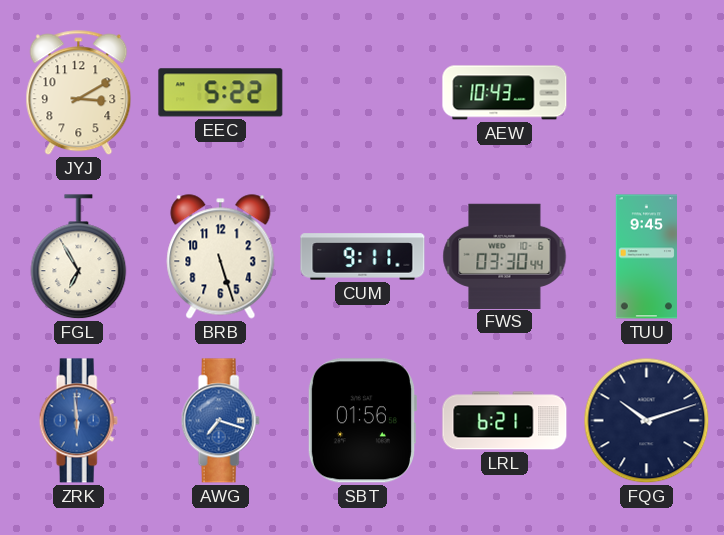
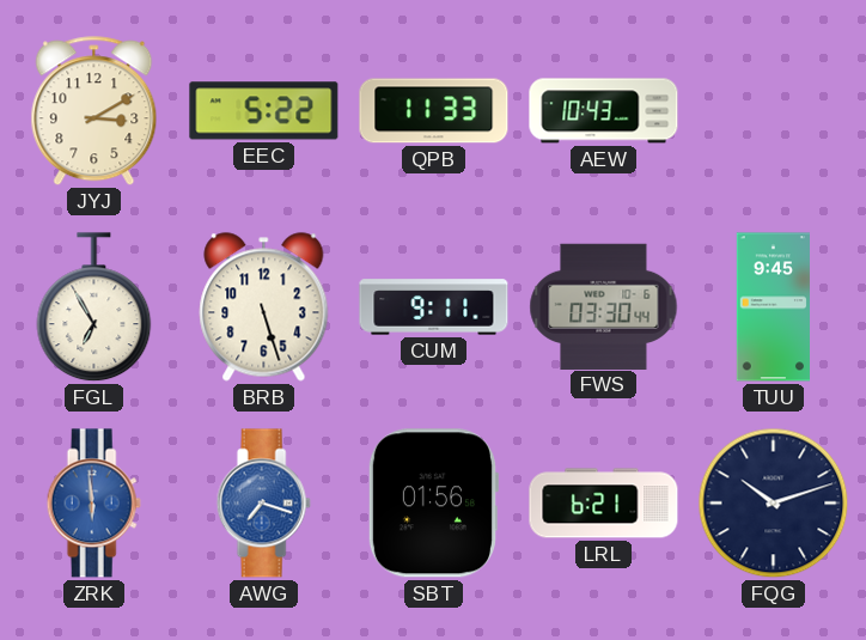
QPB: none -> 11:33 (434, 111)
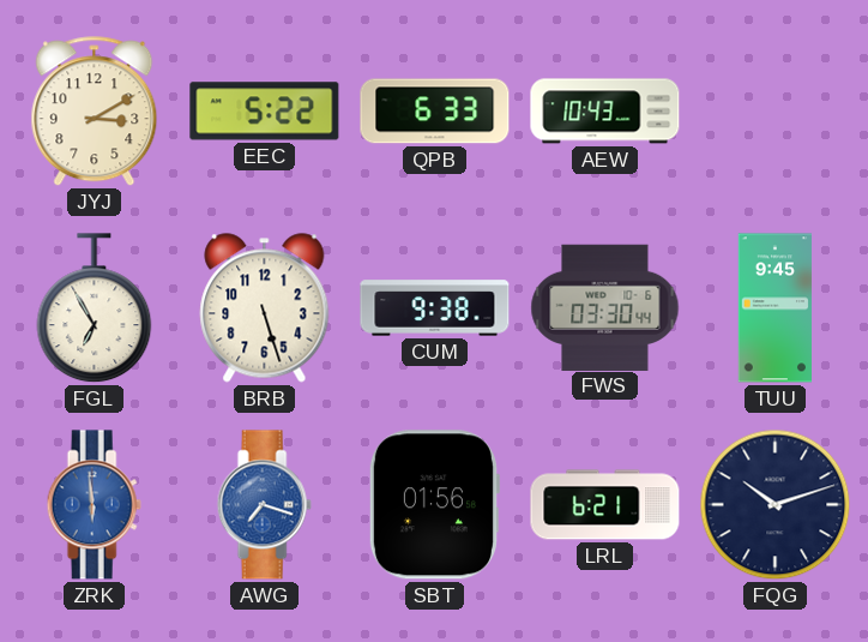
QPB: 11:33 -> 6:33 (435, 112)
CUM: 9:11 -> 9:38 (435, 308)
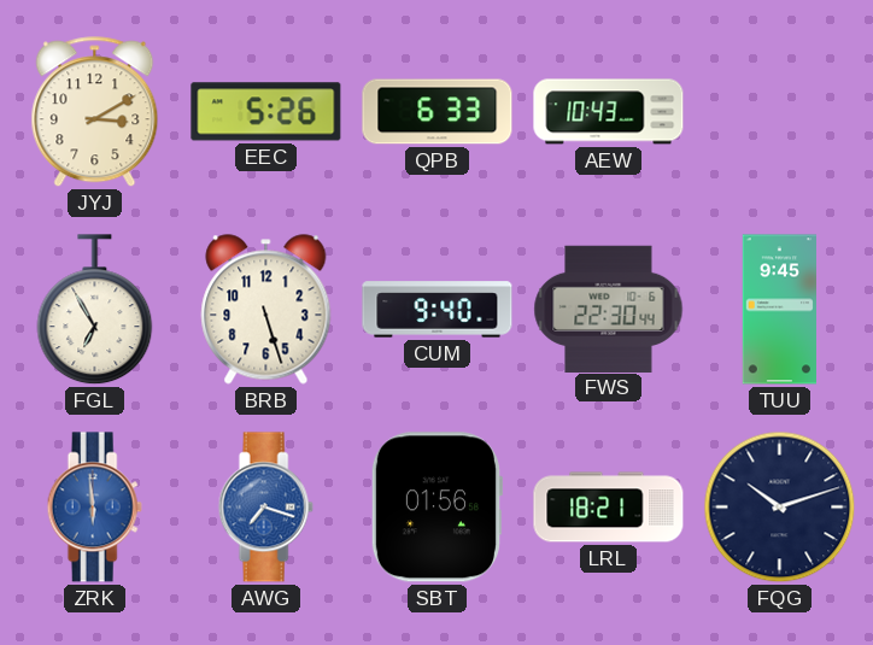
EEC: 5:22 -> 5:26 (266, 112)
CUM: 9:38 -> 9:40 (438, 310)
FWS: 03:30 -> 22:30 (609, 309)
LRL: 6:21 -> 18:21 (609, 508)
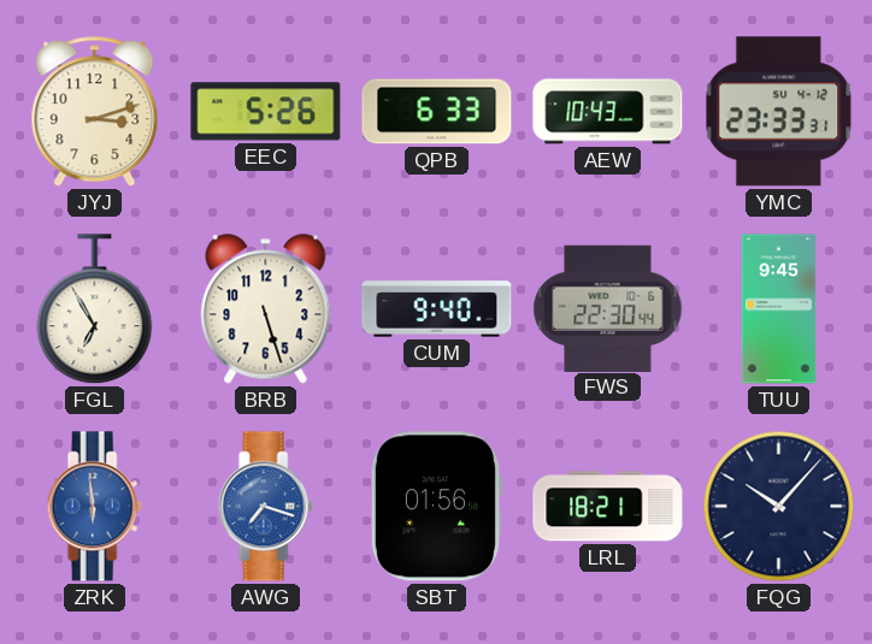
JYJ: 3:10 -> 3:12 (95, 112)
YMC: none -> 23:33 (779, 112)
FQG: 10:12 -> 10:07 (779, 507)
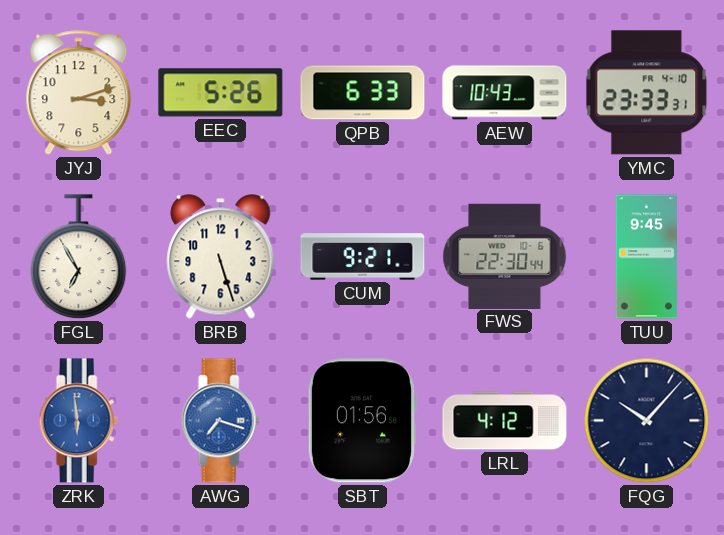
YMC date: SU 4-12 -> FR 4-10 (647, 93)
CUM: 9:40 -> 9:21 (363, 257)
LRL: 18:21 -> 4:12 (505, 421)
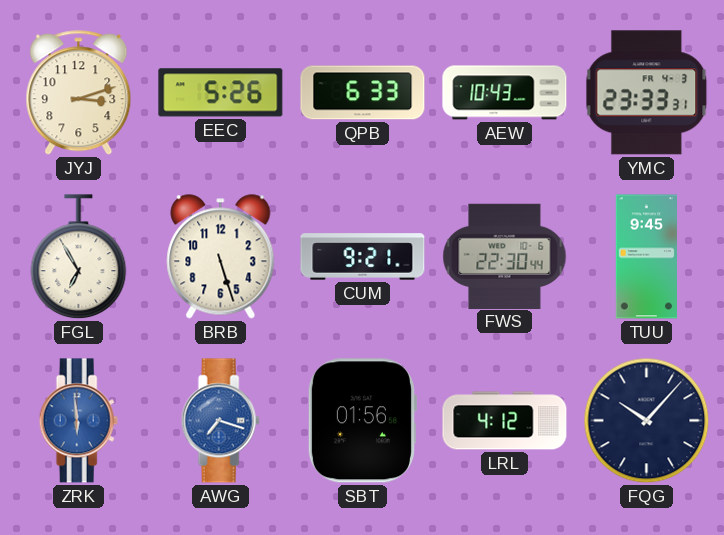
YMC date: FR 4-10 -> FR 4-3 (647, 93)
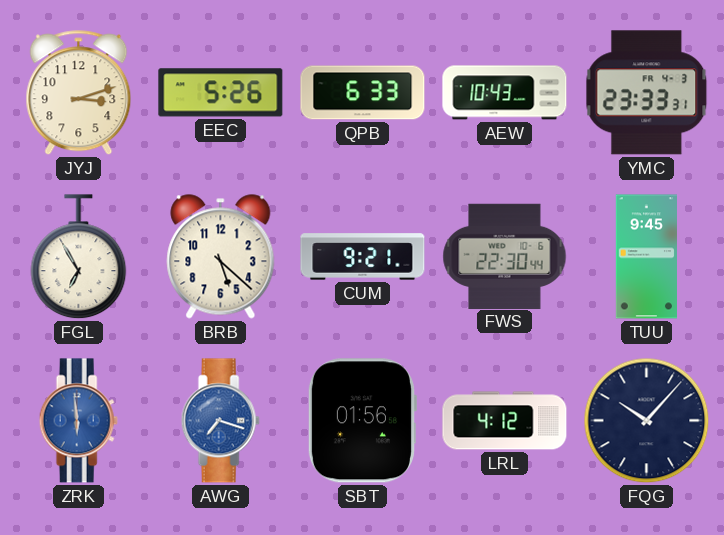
BRB: 5:27 -> 5:22 (221, 257)
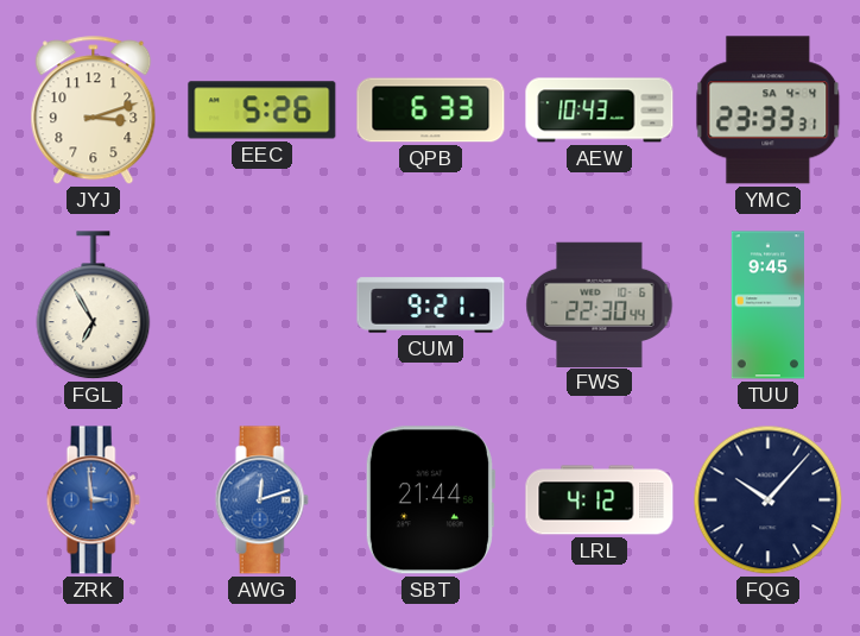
YMC date: FR 4-3 -> SA 4-4 (769, 111)
BRB: 5:22 -> none (221, 257)
ZRK: 5:59 -> 2:59 (93, 500)
AWG: 7:18 -> 12:12 (261, 500)
SBT: 01:56 -> 21:44 (429, 500)
